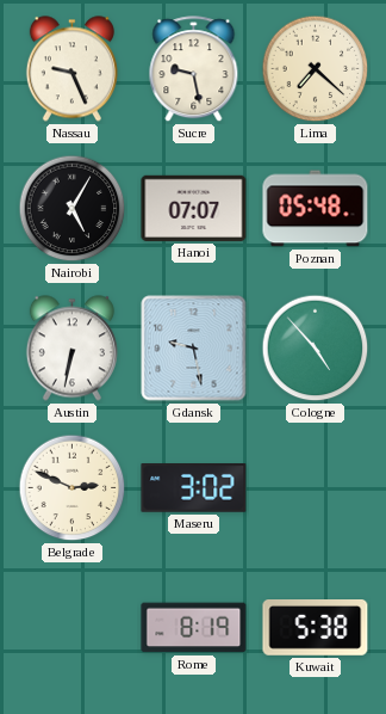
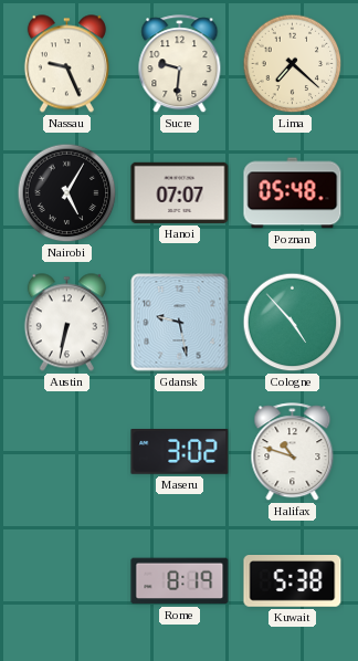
Sucre: 9:28 -> 9:31 (180, 64)
Belgrade: 2:49 -> none (73, 488)
Halifax: none -> 10:48 (293, 452)
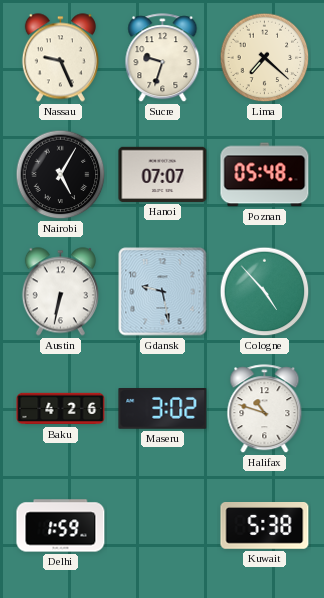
Sucre: 9:31 -> 9:33 (163, 58)
Baku: none -> 4:26 (61, 409)
Delhi: none -> 1:59 (61, 526)
Rome: 8:19 -> none (180, 581)
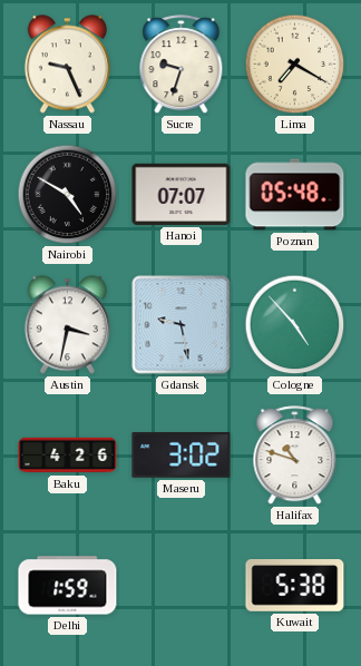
Lima: 7:22 -> 7:20 (295, 65)
Nairobi: 5:05 -> 4:50 (68, 195)
Austin: 6:32 -> 3:32 (67, 325)
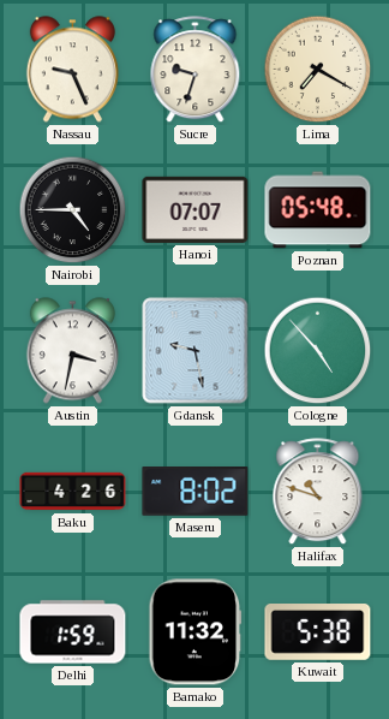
Nairobi: 4:50 -> 4:45 (73, 210)
Maseru: 3:02 -> 8:02 (196, 492)
Bamako: none -> 11:32 (196, 632)
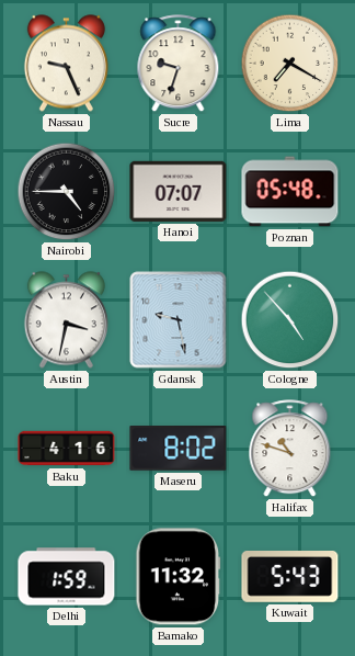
Baku: 4:26 -> 4:16 (67, 449)
Kuwait: 5:38 -> 5:43 (290, 577)
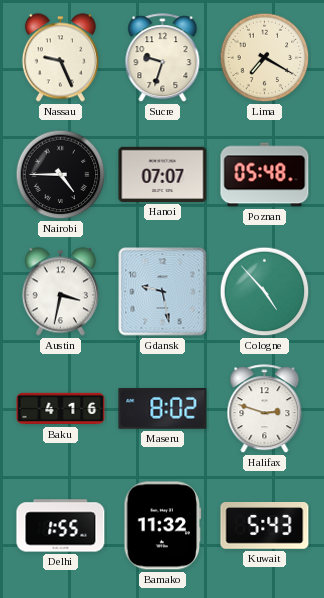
Halifax: 10:48 -> 2:48 (265, 409)
Delhi: 1:59 -> 1:55 (61, 526)
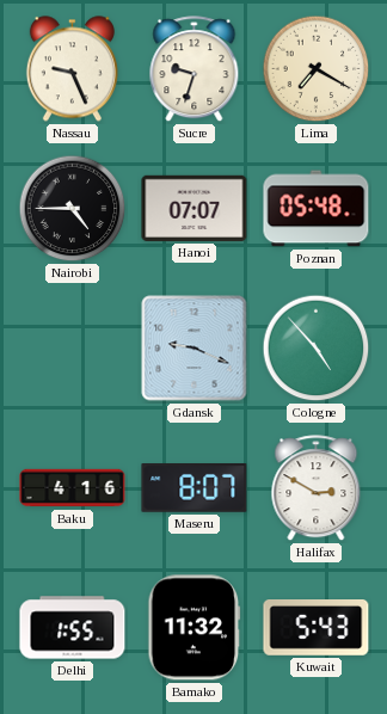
Austin: 3:32 -> none (60, 292)
Gdansk: 9:28 -> 9:19 (195, 349)
Maseru: 8:02 -> 8:07 (195, 488)
Halifax: 2:48 -> 2:50 (317, 488)
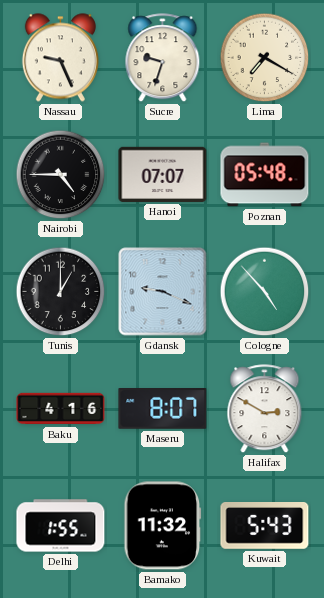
Tunis: none -> 1:00 (61, 292)
